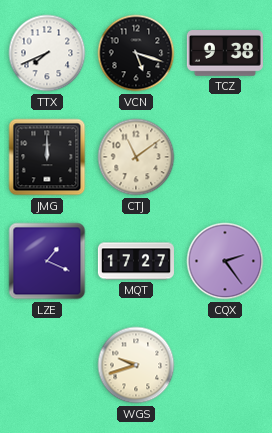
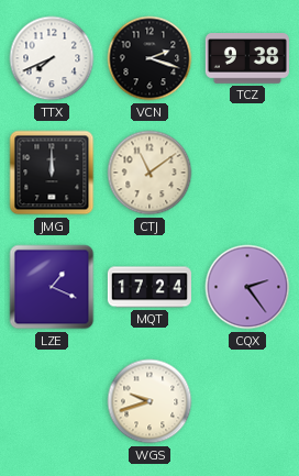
VCN: 5:18 -> 2:18 (149, 58)
MQT: 17:27 -> 17:24 (149, 287)
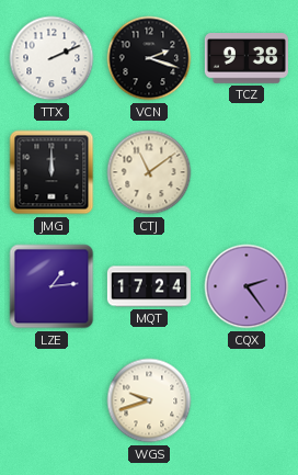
TTX: 7:41 -> 2:11 (51, 58)
LZE: 1:19 -> 1:14 (51, 286)
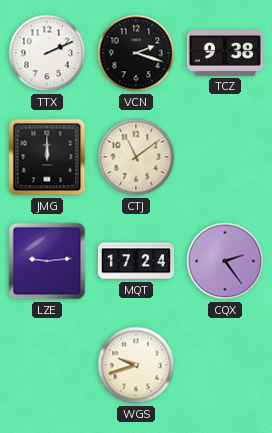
LZE: 1:14 -> 9:14 (47, 261)
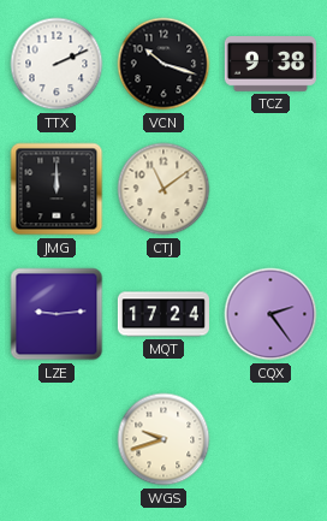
VCN: 2:18 -> 10:18 (163, 64)
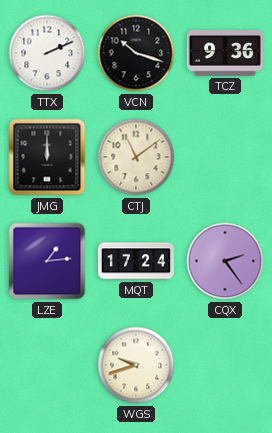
TCZ: 9:38 -> 9:36 (225, 54)
LZE: 9:14 -> 1:14 (47, 261)
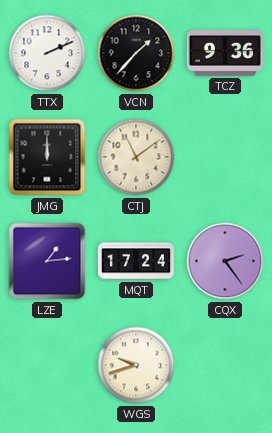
VCN: 10:18 -> 1:37 (136, 53)
